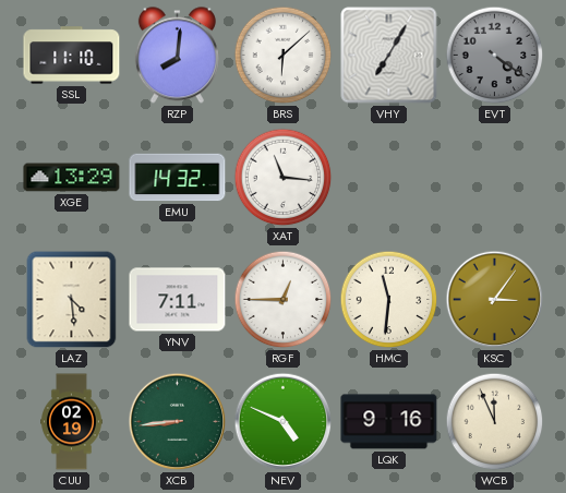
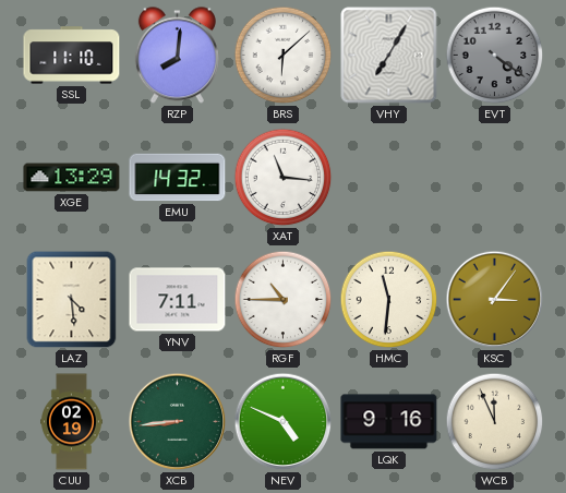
RGF: 12:45 -> 10:45 (284, 300)
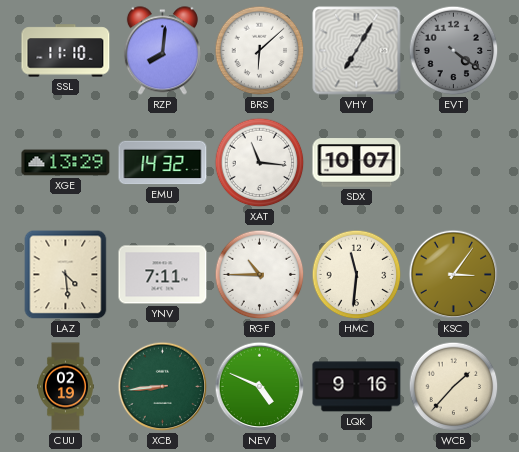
SDX: none -> 10:07 (357, 163)
WCB: 11:56 -> 1:37 (454, 387)
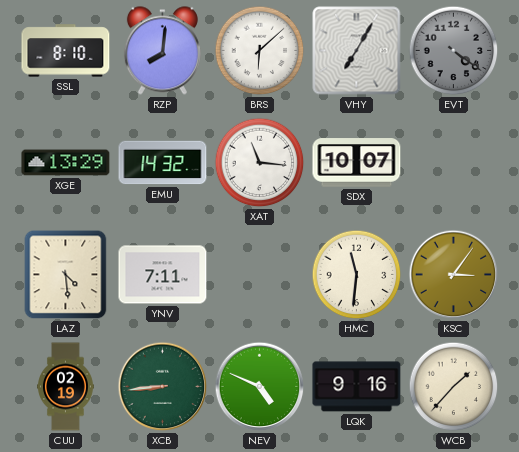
SSL: 11:10 -> 8:10 (66, 51)
RGF: 10:45 -> none (260, 275)
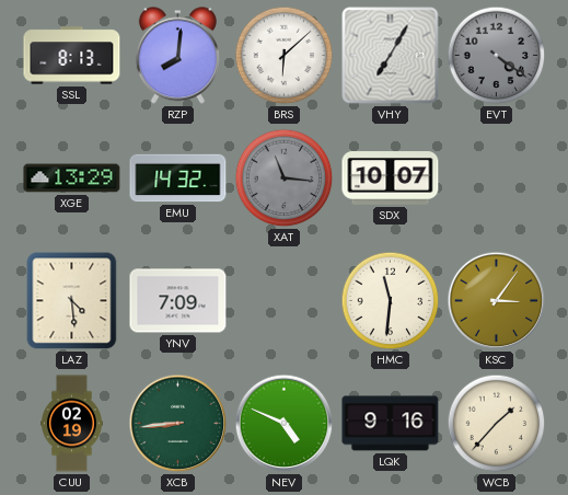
SSL: 8:10 -> 8:13 (72, 56)
XAT dial: white -> grey (285, 179)
YNV: 7:11 -> 7:09 (178, 301)
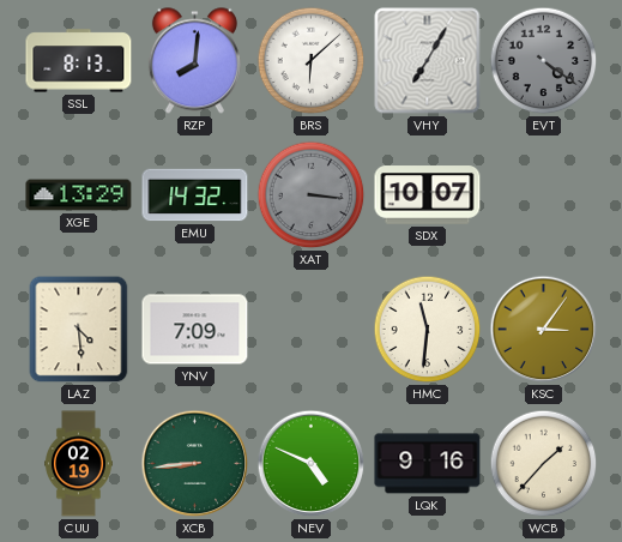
XAT: 11:16 -> 3:16 (312, 195)
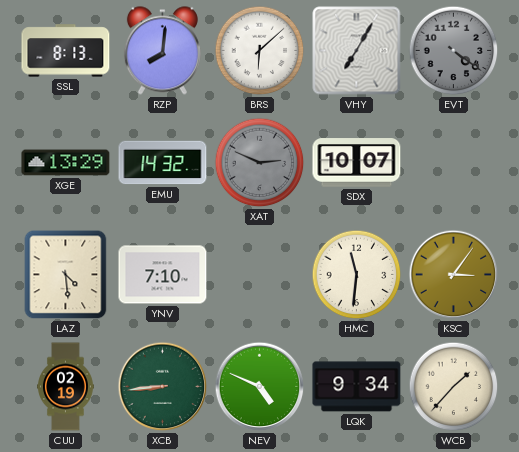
XAT: 3:16 -> 2:49 (260, 163)
YNV: 7:09 -> 7:10 (163, 275)
LQK: 9:16 -> 9:34 (357, 387)
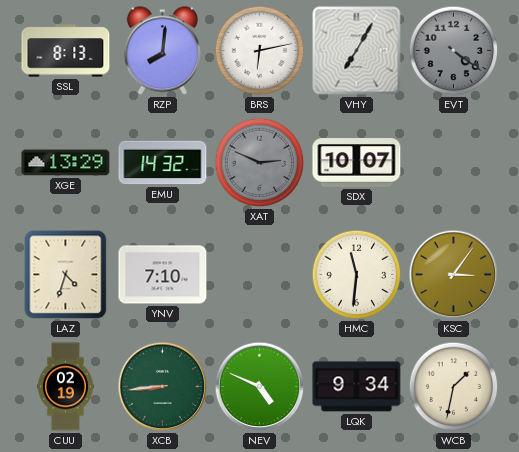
BRS: 6:08 -> 6:13 (260, 51)
LAZ: 4:29 -> 4:33 (66, 275)
WCB: 1:37 -> 1:32 (454, 387)
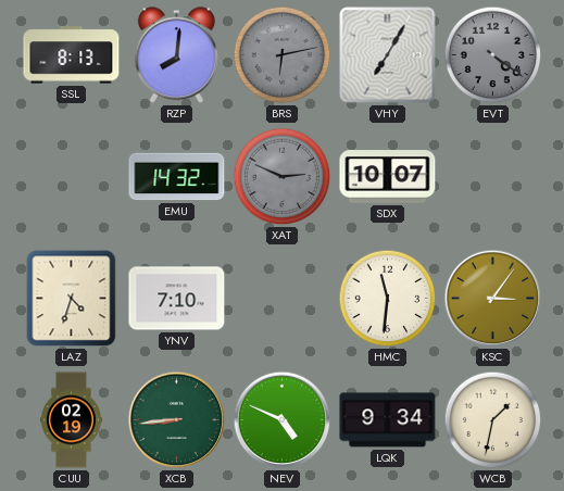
BRS dial: white -> grey (283, 55)
XGE: 13:29 -> none (66, 163)
